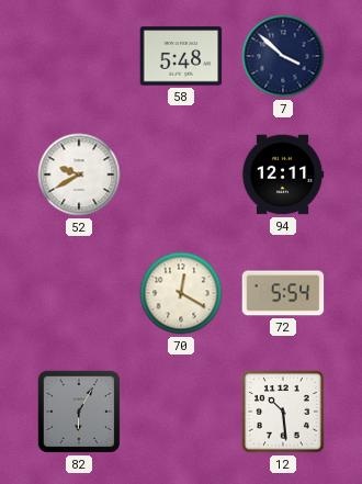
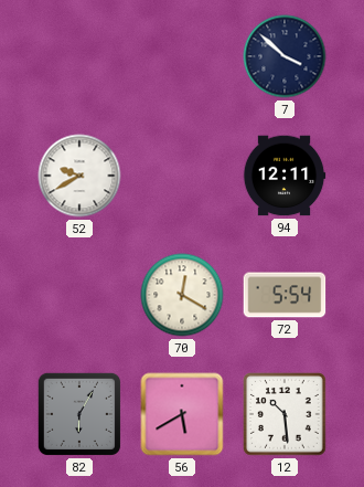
58: 5:48 -> none (181, 56)
56: none -> 5:40 (182, 414)
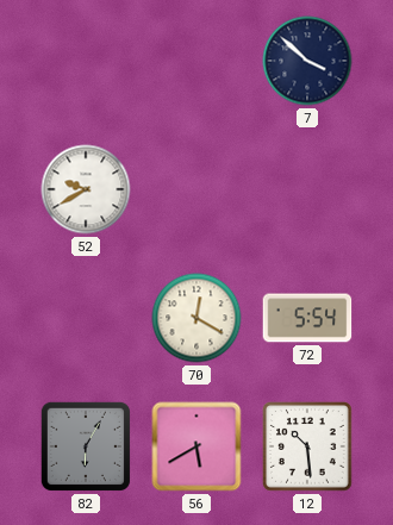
94: 12:11 -> none (285, 176)
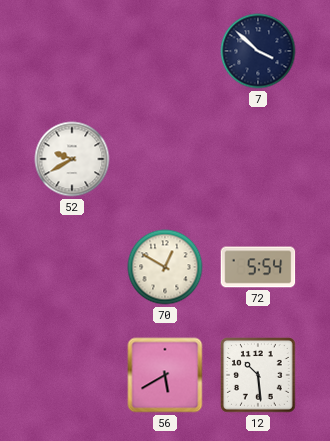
70: 12:20 -> 12:50 (165, 267)
82: 6:05 -> none (86, 446)
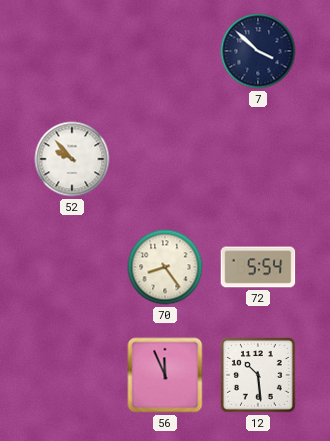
52: 9:40 -> 9:53 (72, 159)
70: 12:50 -> 8:24 (165, 267)
56: 5:40 -> 11:56 (165, 375)
